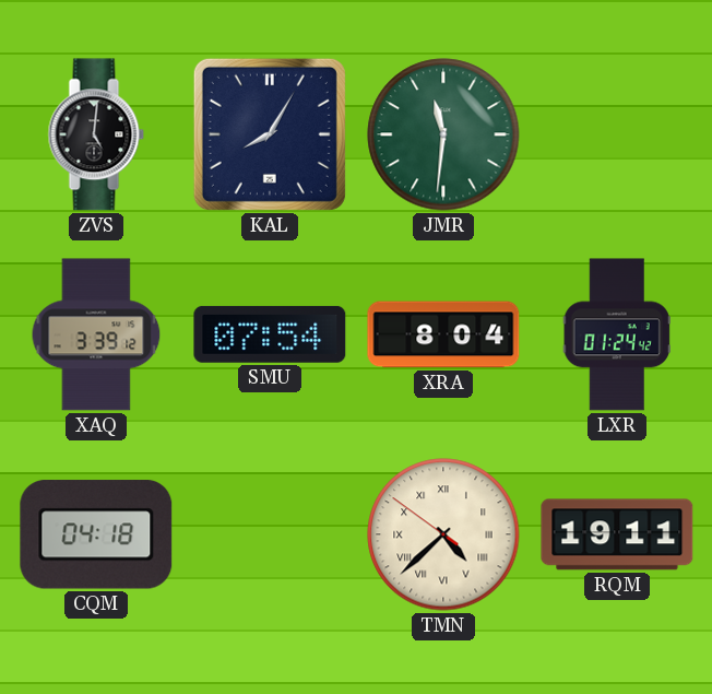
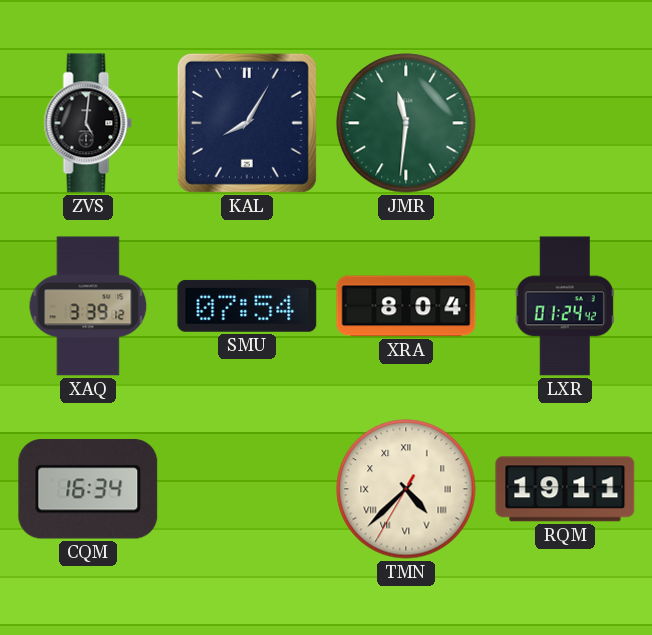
CQM: 04:18 -> 16:34 (88, 489)
TMN: 4:37:51 -> 4:37:35 (406, 489)
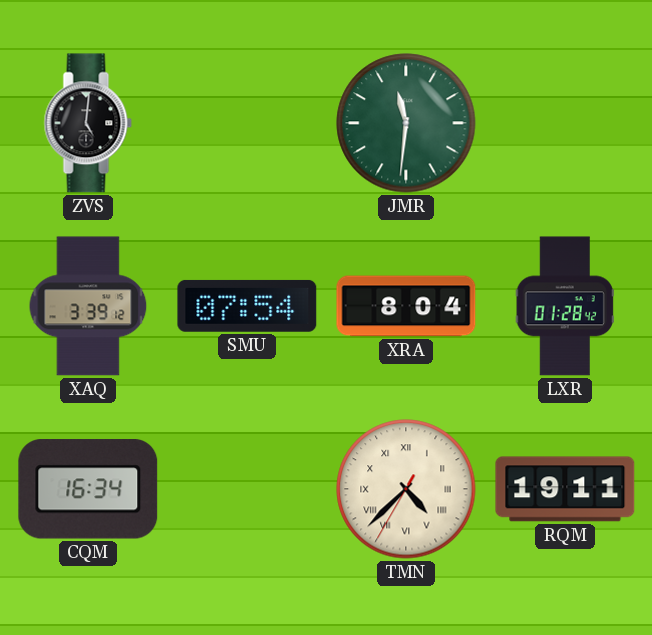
KAL: 8:05 -> none (247, 123)
LXR: 01:24 -> 01:28 (565, 306)
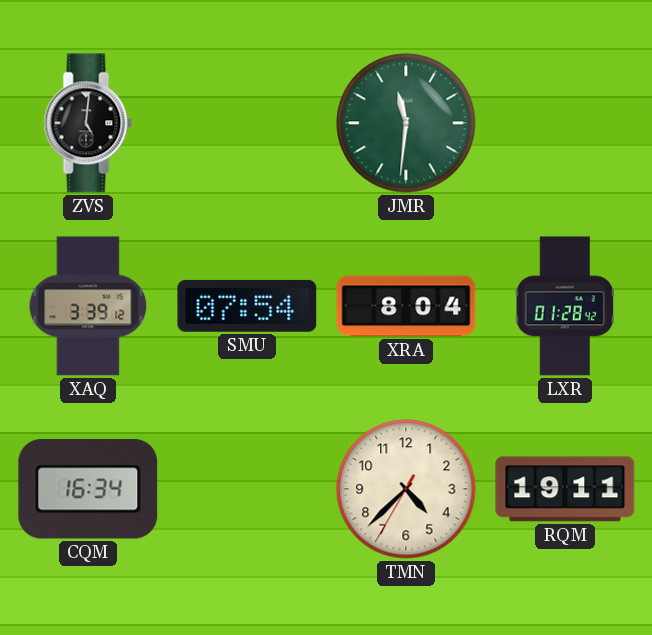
TMN numerals: Roman -> Arabic (406, 489)
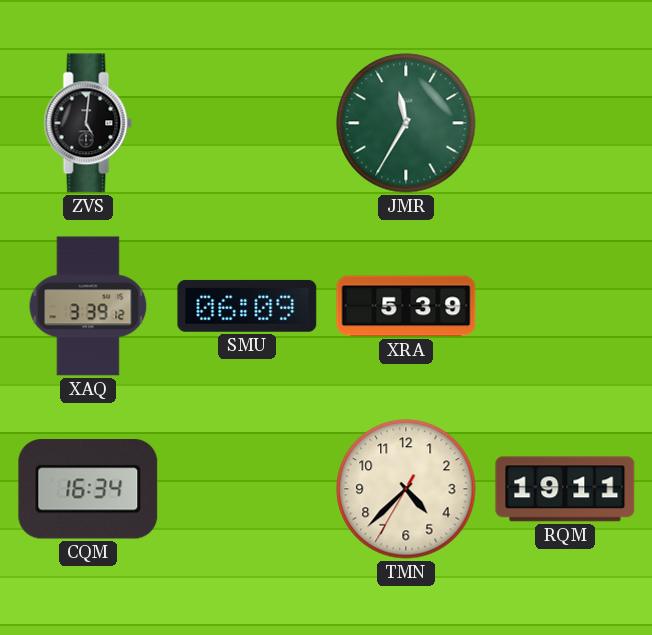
JMR: 11:31 -> 11:35 (406, 123)
SMU: 07:54 -> 06:09 (247, 306)
XRA: 8:04 -> 5:39 (406, 306)
LXR: 01:28 -> none (565, 306)
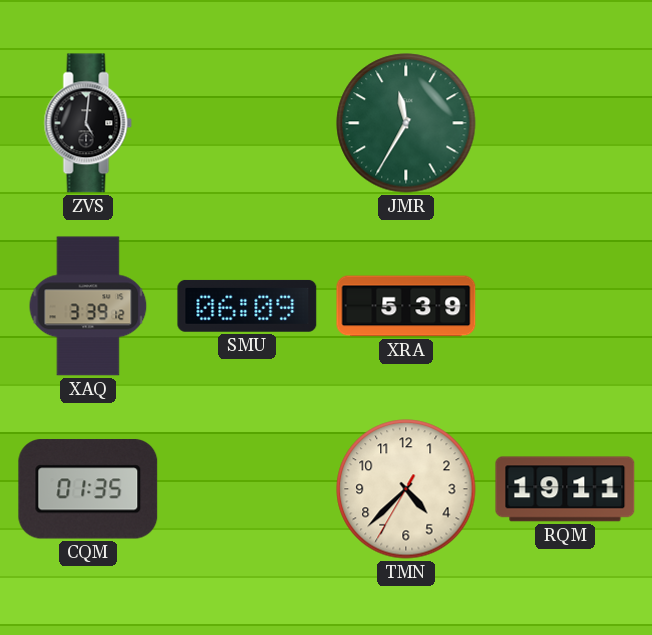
CQM: 16:34 -> 01:35 (88, 489)
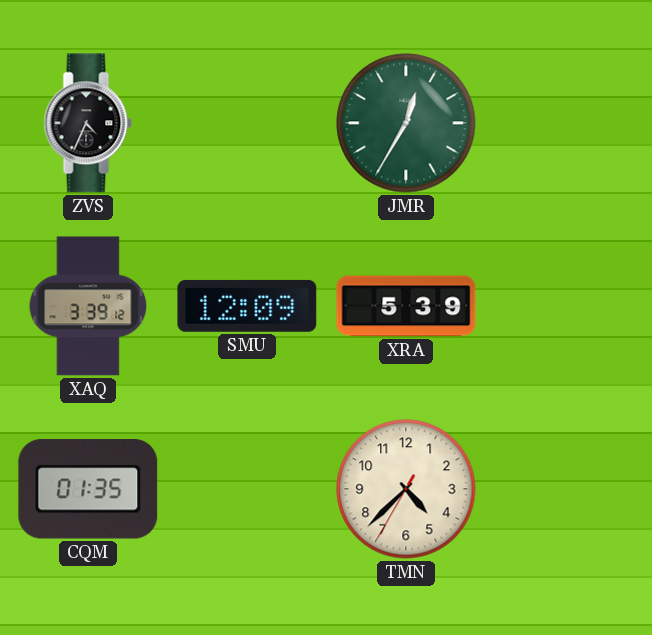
ZVS: 5:01 -> 4:34 (88, 123)
JMR: 11:35 -> 12:35 (406, 123)
SMU: 06:09 -> 12:09 (247, 306)
RQM: 19:11 -> none (565, 489)
